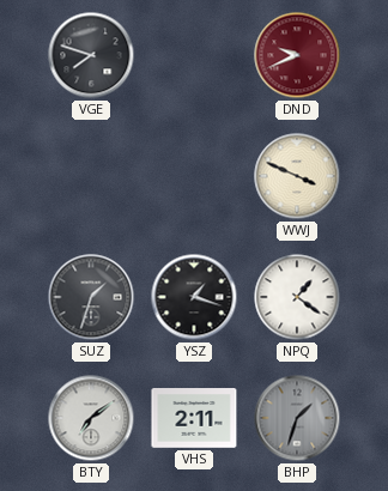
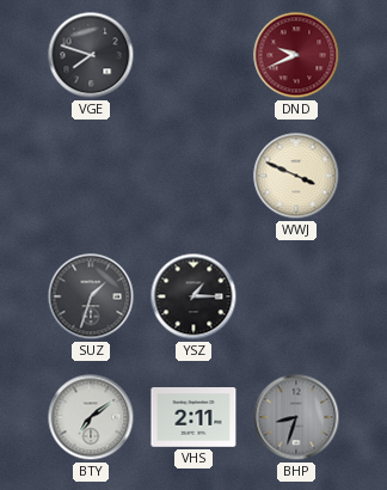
YSZ: 1:18 -> 1:15 (193, 296)
NPQ: 1:21 -> none (297, 297)
BHP: 1:33 -> 8:33 (296, 417)
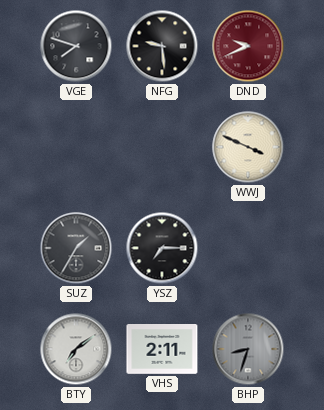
NFG: none -> 9:29 (162, 46)
SUZ: 1:33 -> 1:35 (76, 248)
YSZ: 1:15 -> 7:15 (162, 248)
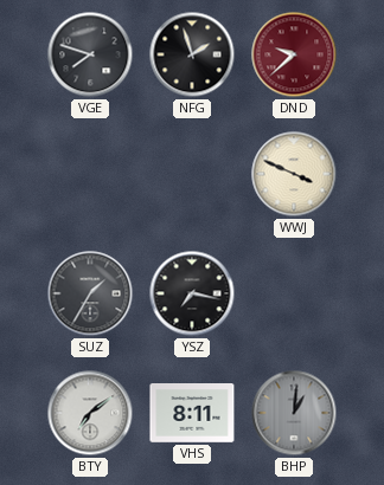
NFG: 9:29 -> 1:57 (192, 54)
DND: 9:41 -> 9:38 (294, 54)
YSZ: 7:15 -> 7:17 (192, 293)
VHS: 2:11 -> 8:11 (192, 414)
BHP: 8:33 -> 1:01 (294, 413)
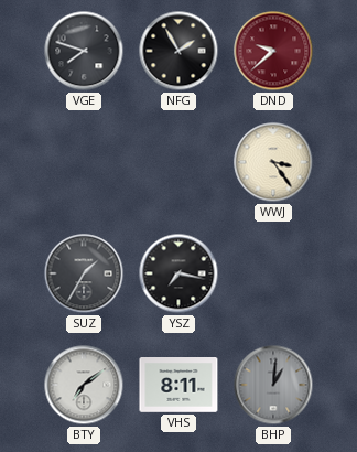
NFG: 1:57 -> 1:55 (178, 51)
WWJ: 3:49 -> 3:24 (273, 162)
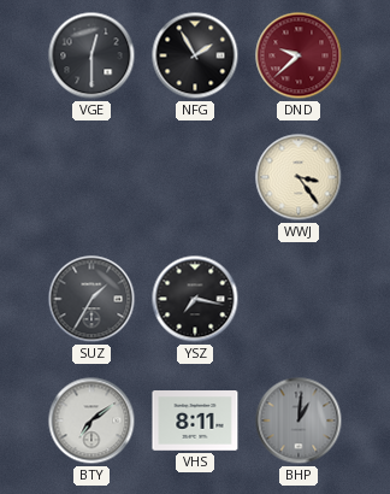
VGE: 7:48 -> 12:30 (91, 55)
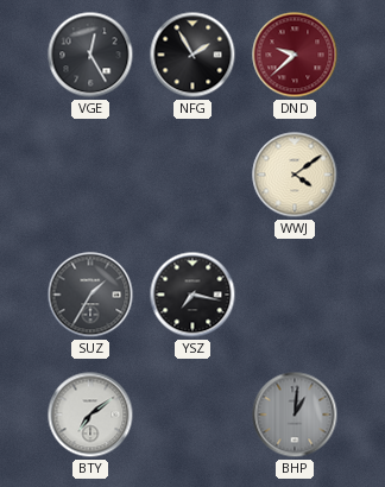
VGE: 12:30 -> 12:25 (90, 55)
WWJ: 3:24 -> 4:09 (295, 175)
VHS: 8:11 -> none (195, 422)
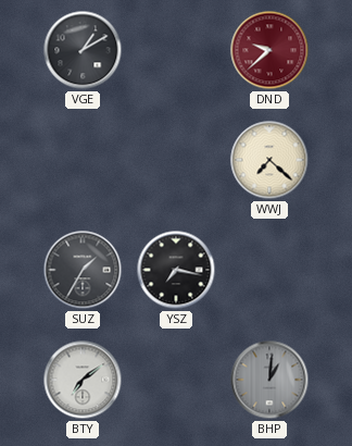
VGE: 12:25 -> 1:10 (83, 50)
NFG: 1:55 -> none (192, 55)
WWJ: 4:09 -> 7:22 (269, 160)
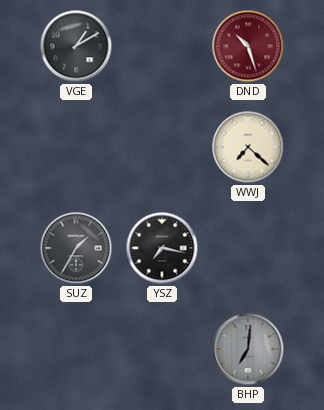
DND: 9:38 -> 10:27 (248, 46)
BTY: 7:09 -> none (83, 380)
BHP: 1:01 -> 7:01 (248, 349)
